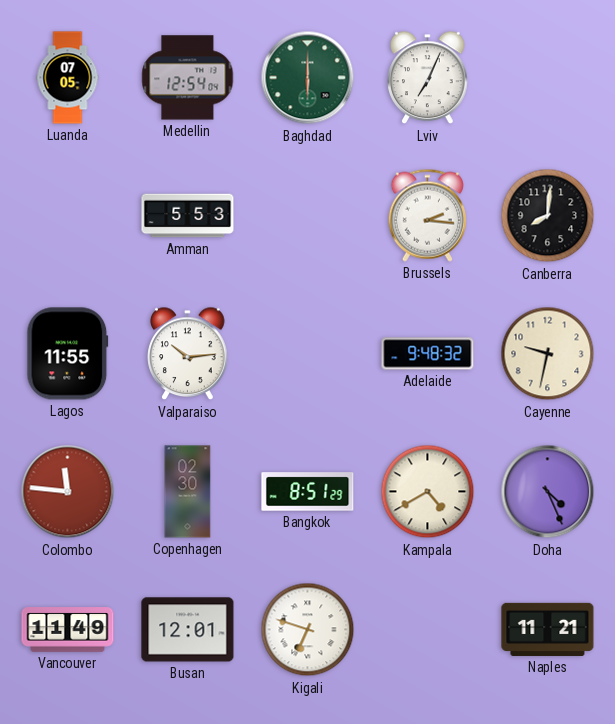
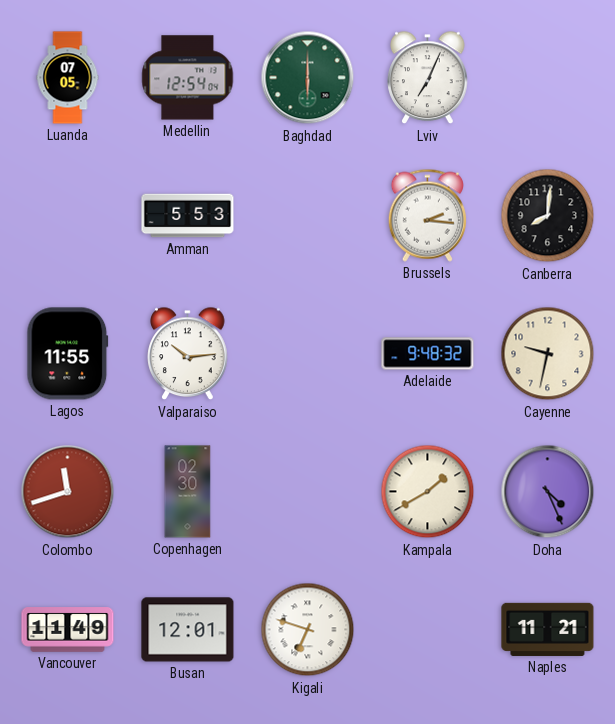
Colombo: 11:46 -> 11:42 (68, 492)
Bangkok: 8:51 -> none (308, 492)
Kampala: 4:40 -> 1:40 (428, 492)
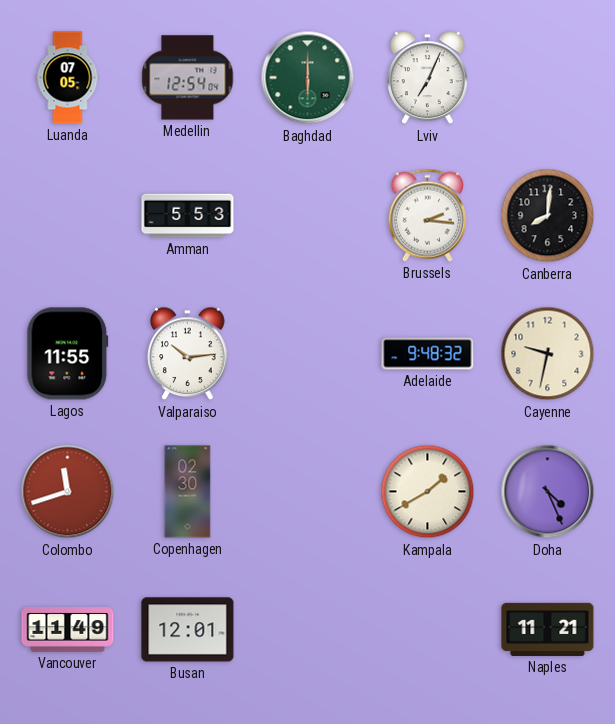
Kigali: 6:48 -> none (308, 630)
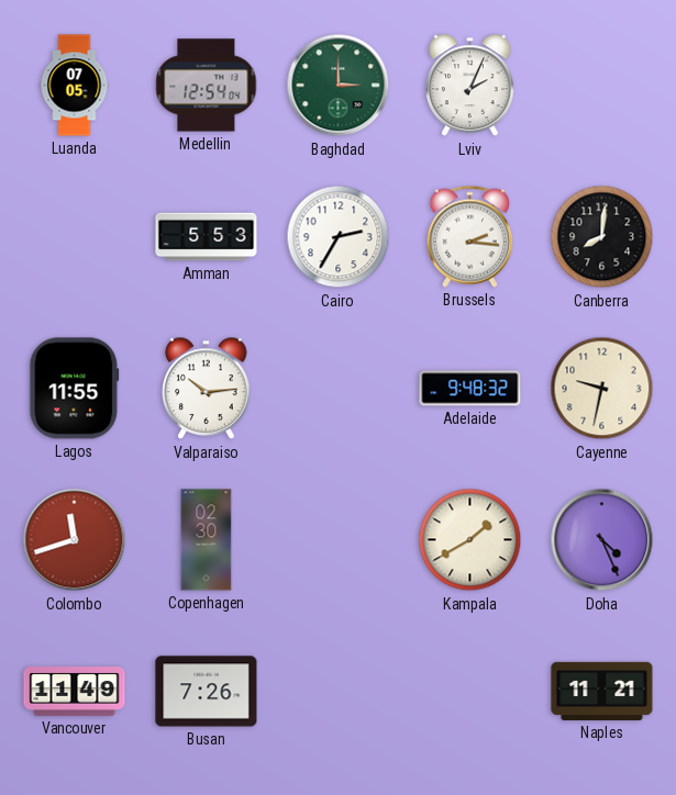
Baghdad: 6:00 -> 3:00 (339, 86)
Lviv: 7:04 -> 2:04 (470, 86)
Cairo: none -> 2:35 (339, 237)
Busan: 12:01 -> 7:26 (207, 692)
